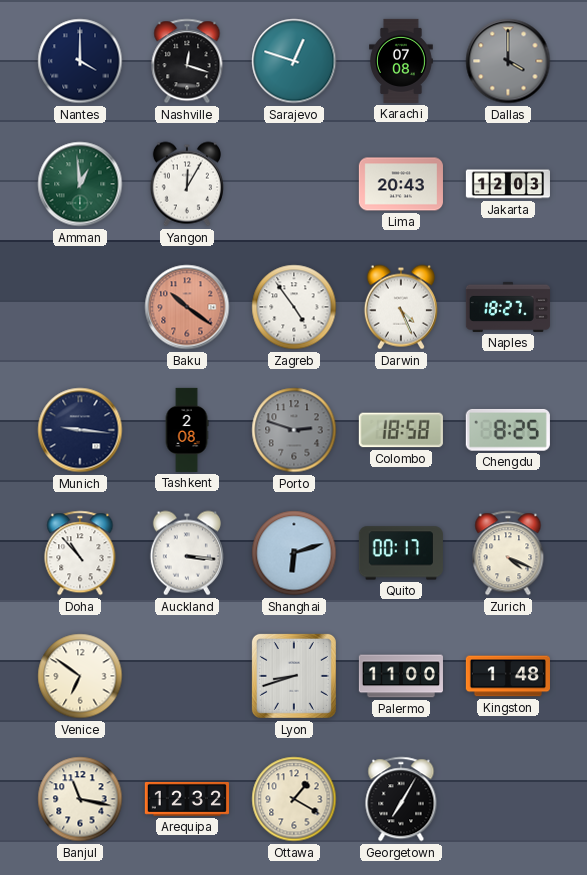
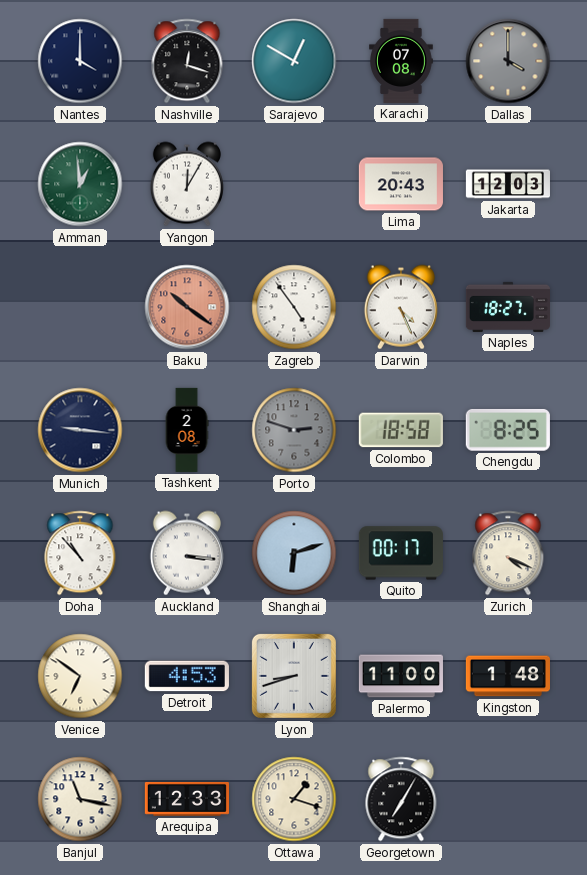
Sarajevo: 12:48 -> 12:50 (294, 61)
Detroit: none -> 4:53 (187, 676)
Arequipa: 12:32 -> 12:33 (187, 799)
Ottawa: 1:20 -> 1:18 (294, 799)
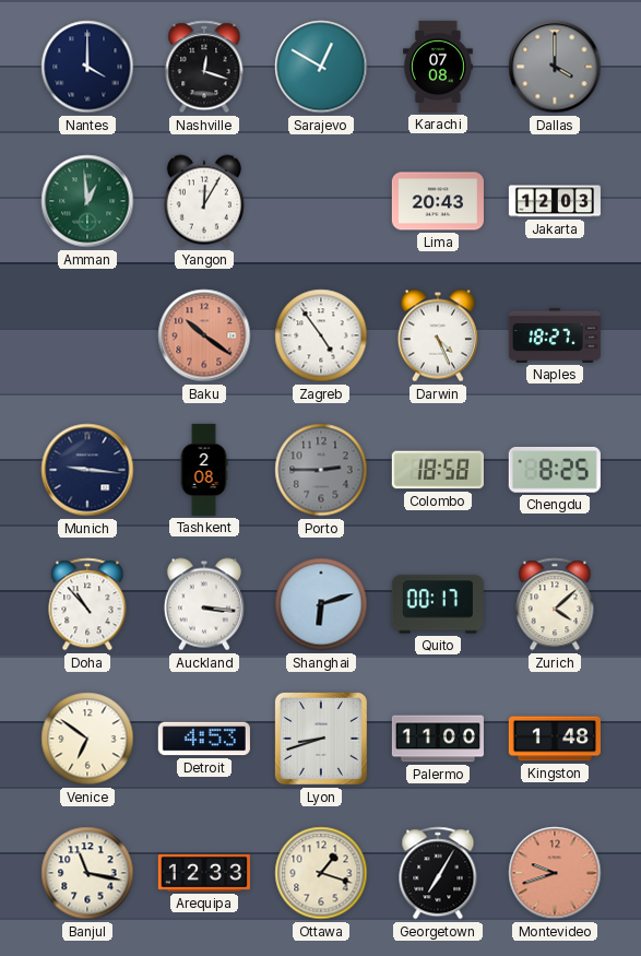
Porto: 2:48 -> 2:45 (321, 470)
Zurich: 4:19 -> 4:08 (555, 604)
Montevideo: none -> 9:42 (555, 873)
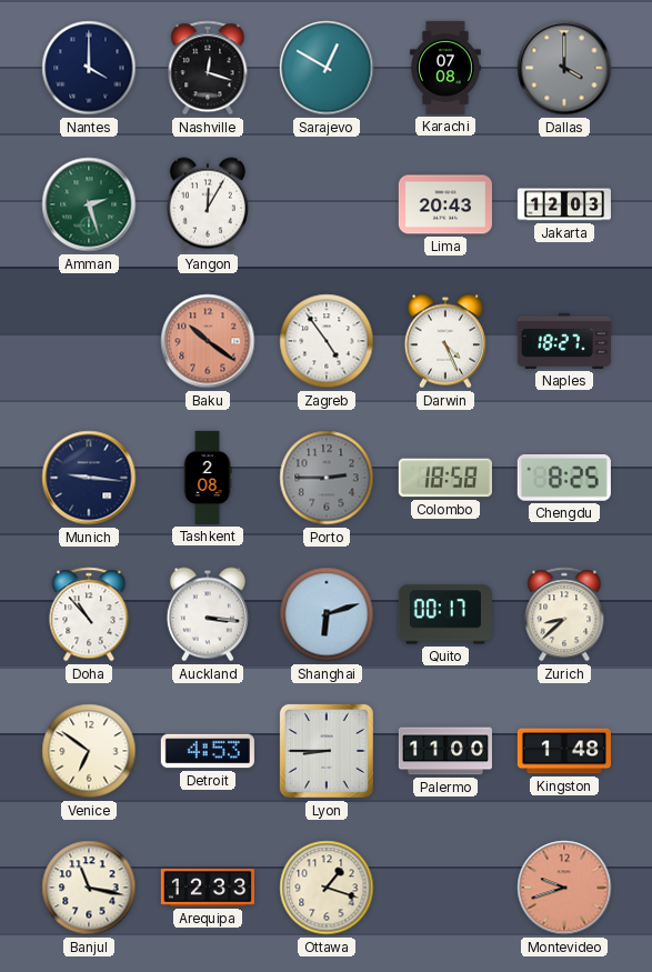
Amman: 12:59 -> 2:27 (89, 204)
Zurich: 4:08 -> 8:38 (564, 614)
Lyon: 8:42 -> 8:45 (327, 751)
Georgetown: 7:05 -> none (438, 873)
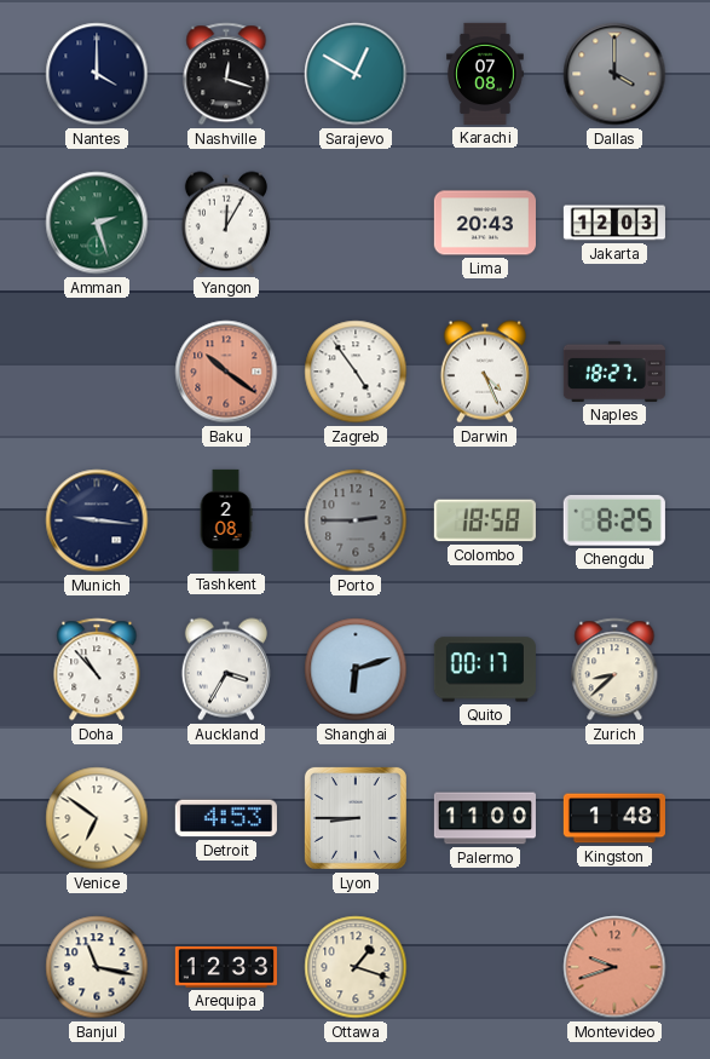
Auckland: 3:16 -> 3:35 (226, 669)
